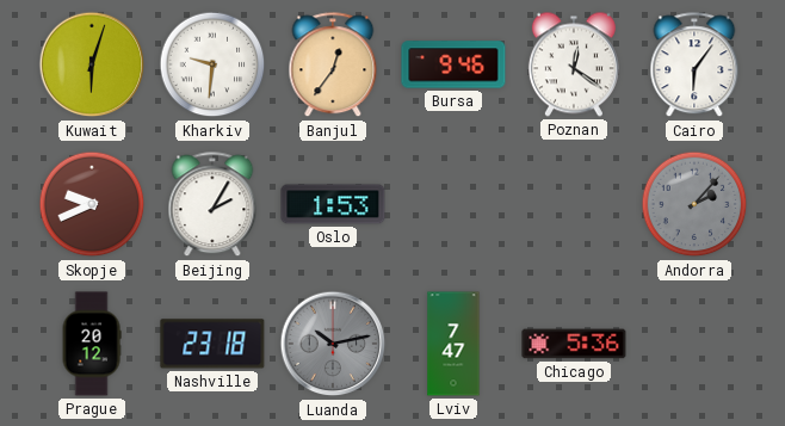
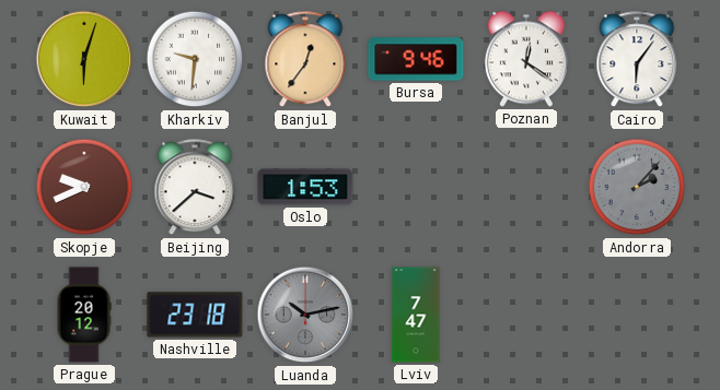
Beijing: 2:05 -> 3:38 (195, 188)
Chicago: 5:36 -> none (574, 344)
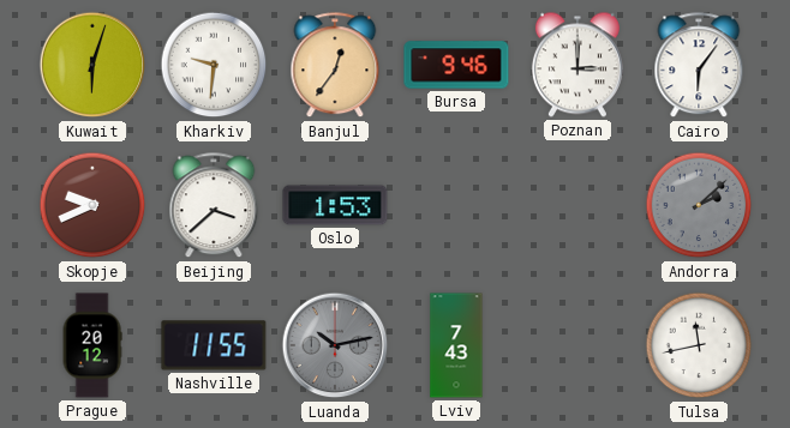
Poznan: 12:21 -> 3:00 (577, 65)
Andorra: 2:07 -> 2:08 (699, 205)
Nashville: 23:18 -> 11:55 (214, 345)
Lviv: 7:47 -> 7:43 (456, 345)
Tulsa: none -> 11:43 (699, 345)
